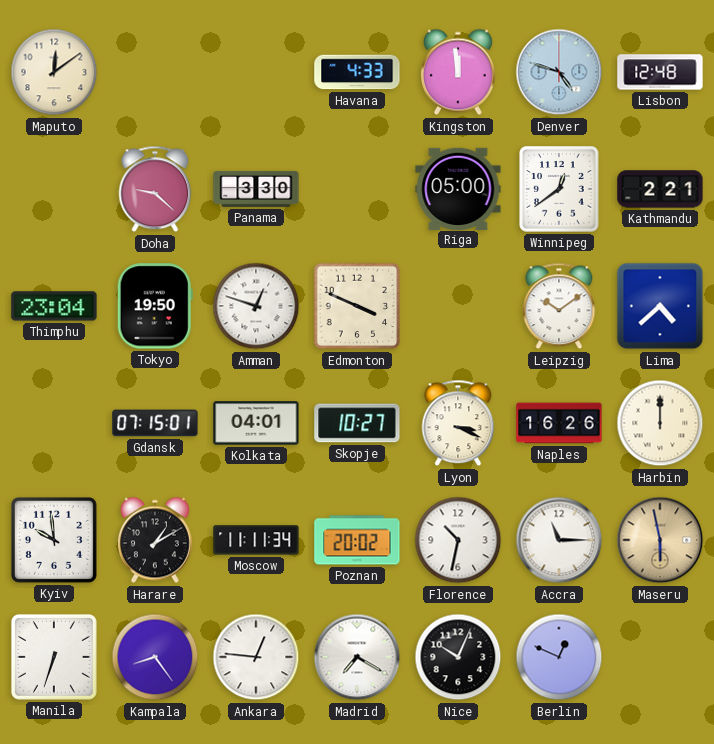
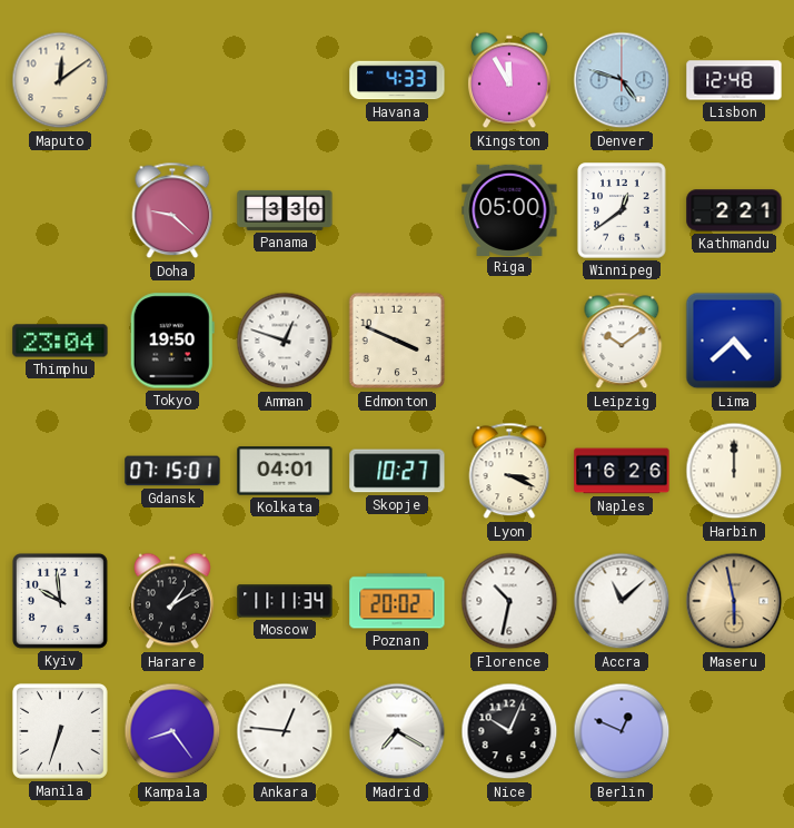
Kingston: 11:59 -> 11:55 (509, 80)
Accra: 11:15 -> 11:08 (622, 601)
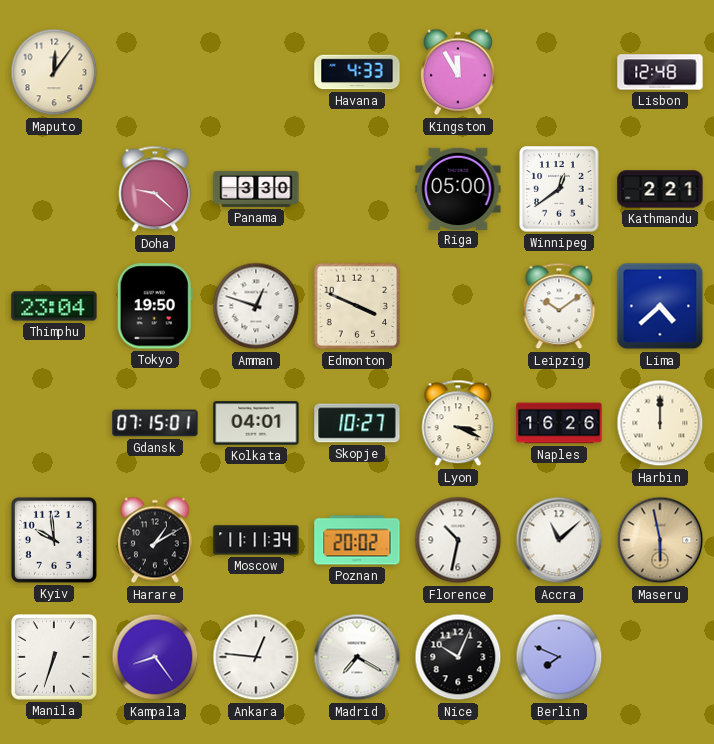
Maputo: 12:09 -> 12:06 (54, 72)
Denver: 4:48 -> none (622, 80)
Berlin: 12:49 -> 7:49 (559, 657)
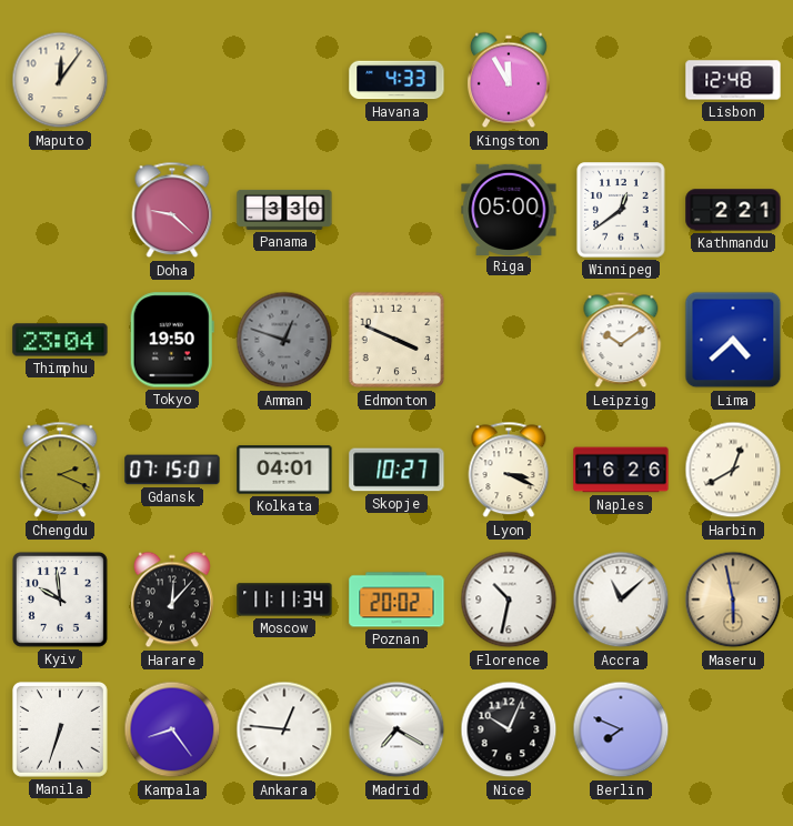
Amman dial: white -> grey (284, 340)
Chengdu: none -> 2:19 (60, 470)
Harbin: 12:00 -> 12:40 (733, 470)
Harare: 1:10 -> 12:07 (172, 600)
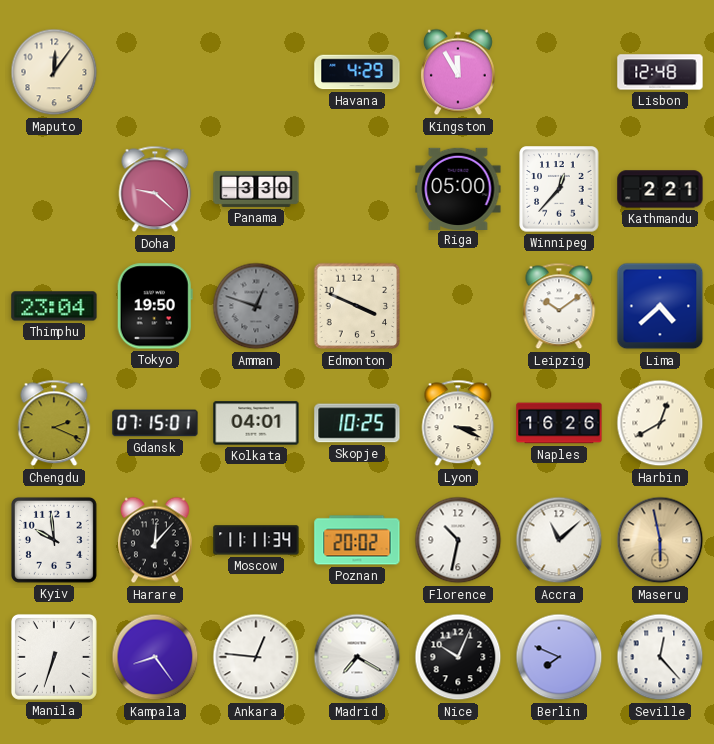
Havana: 4:33 -> 4:29 (357, 72)
Winnipeg: 12:39 -> 12:37 (559, 189)
Skopje: 10:27 -> 10:25 (357, 423)
Seville: none -> 12:23 (660, 657)
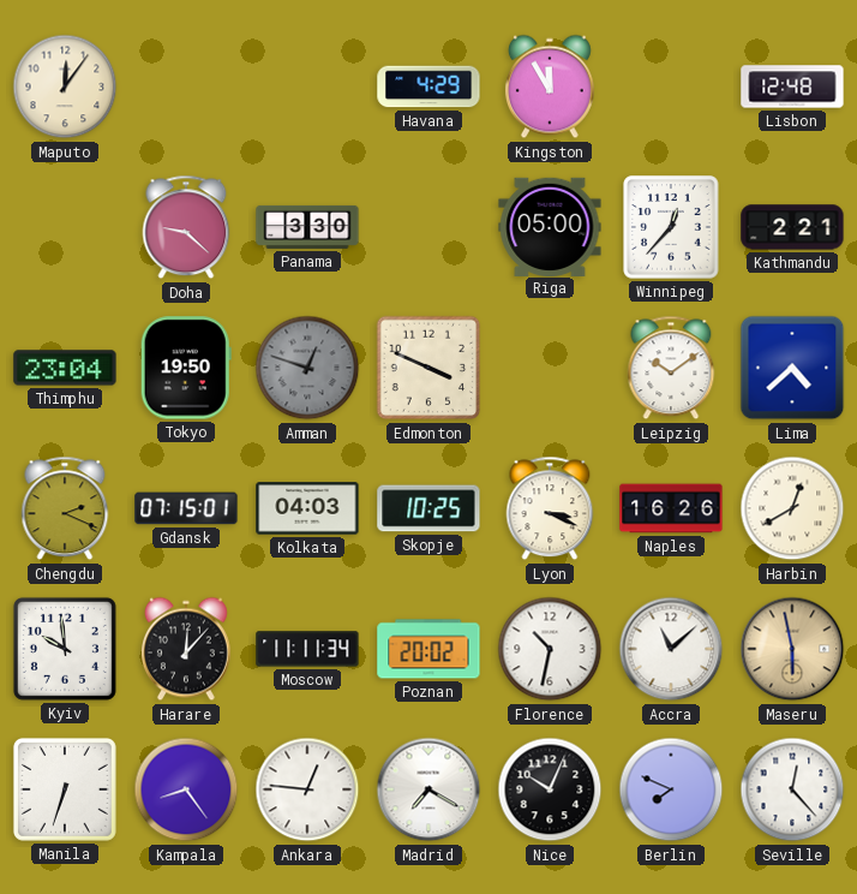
Kolkata: 04:01 -> 04:03 (307, 508)
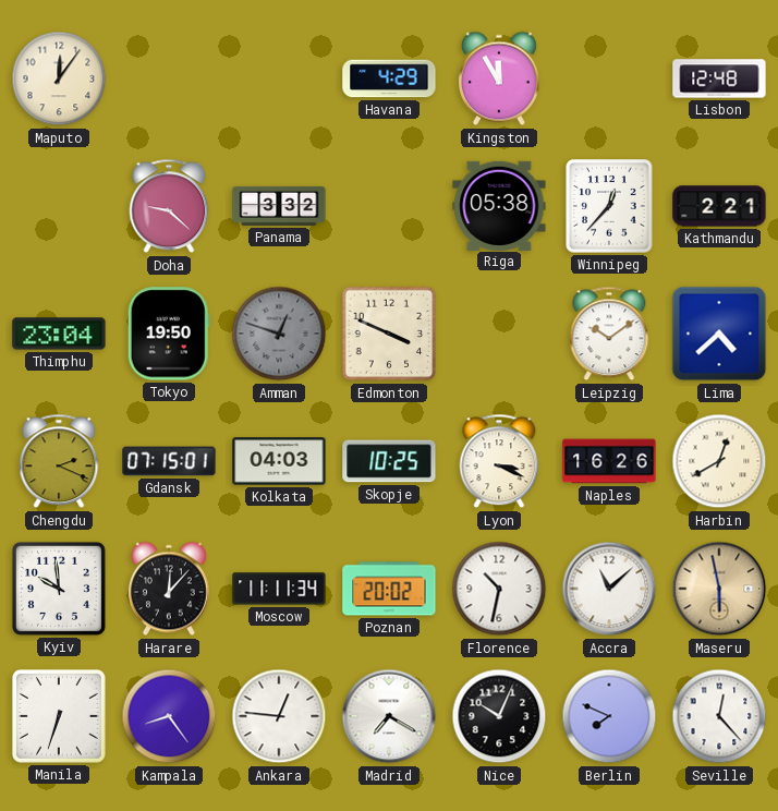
Panama: 3:30 -> 3:32 (279, 206)
Riga: 05:00 -> 05:38 (499, 205)
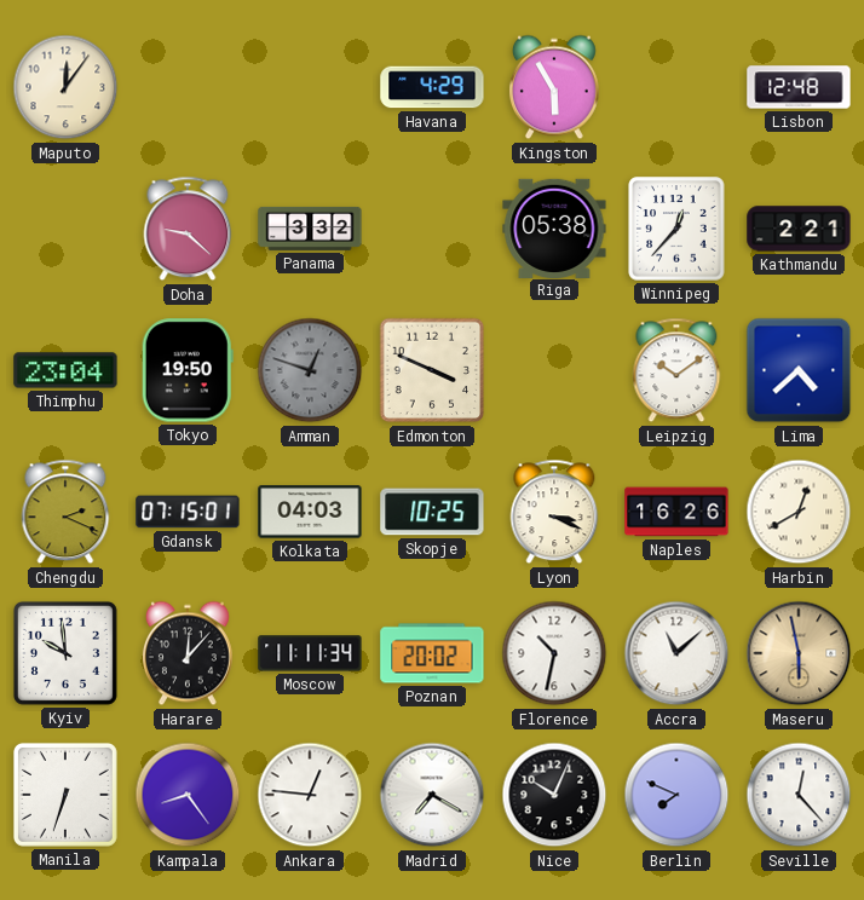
Kingston: 11:55 -> 5:55 (554, 87)
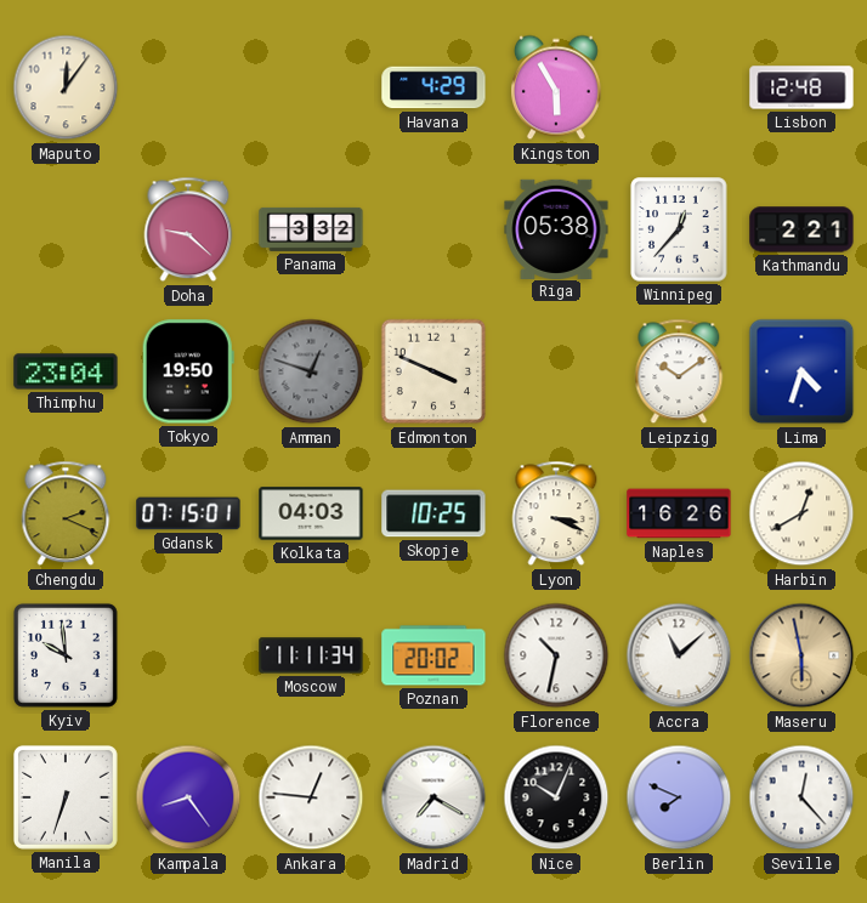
Lima: 4:38 -> 4:33 (801, 371)
Harare: 12:07 -> none (188, 653)
